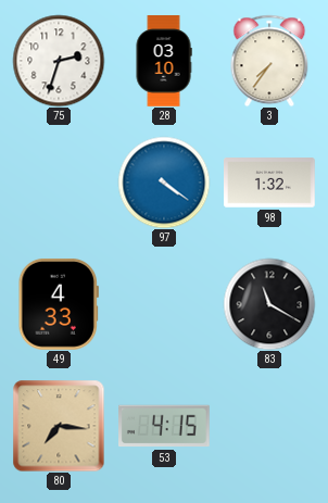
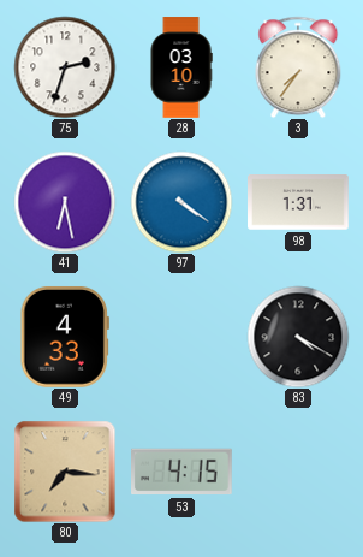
41: none -> 6:28 (65, 202)
98: 1:32 -> 1:31 (299, 202)
83: 11:20 -> 4:20 (298, 337)
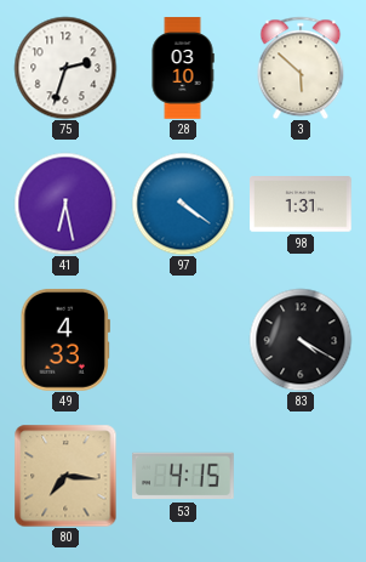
3: 7:36 -> 5:52 (301, 68)
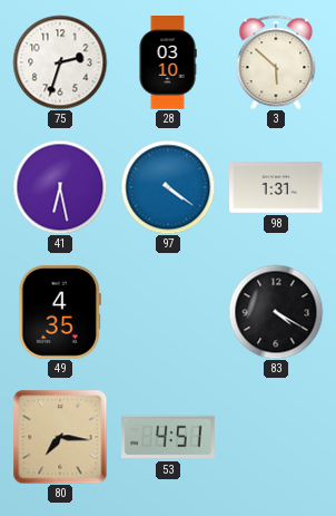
49: 4:33 -> 4:35 (59, 312)
53: 4:15 -> 4:51 (169, 437)
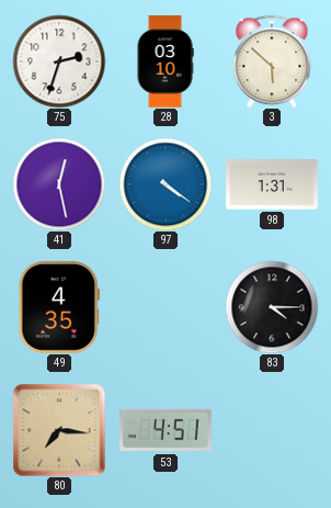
41: 6:28 -> 12:28 (59, 184)
83: 4:20 -> 4:15 (272, 307)
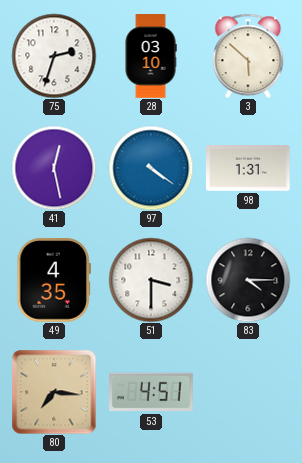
51: none -> 3:30 (151, 280)
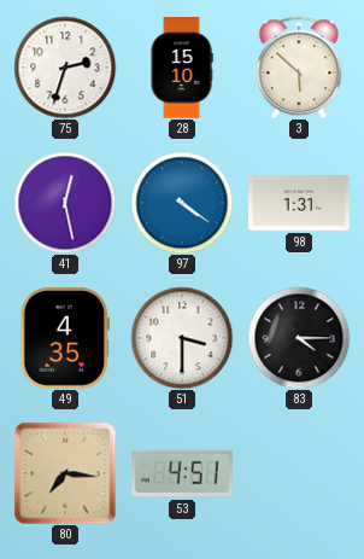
28: 03:10 -> 15:10 (182, 68)
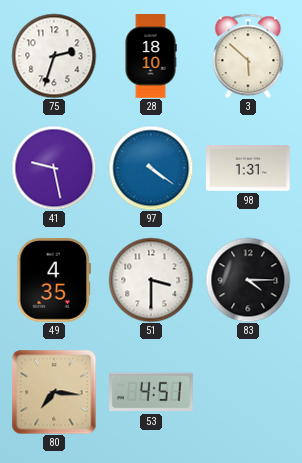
28: 15:10 -> 18:10 (151, 56)
41: 12:28 -> 9:28 (54, 168)
